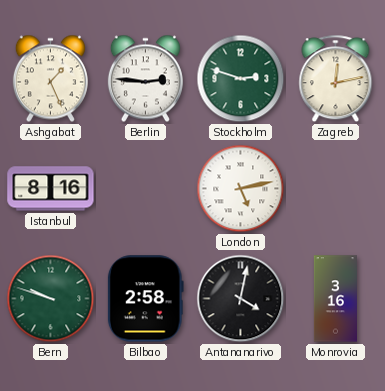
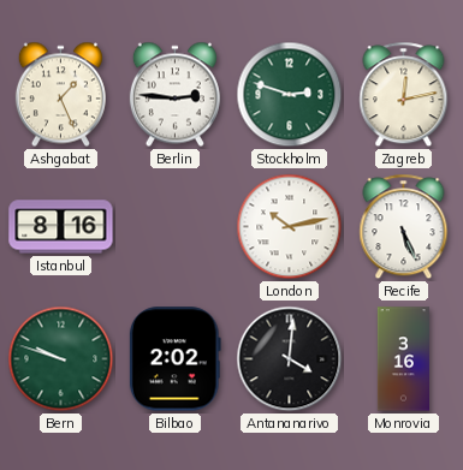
London: 5:13 -> 10:13 (290, 227)
Recife: none -> 5:26 (404, 227)
Bilbao: 2:58 -> 2:02 (174, 359)
Antananarivo: 4:02 -> 4:01 (290, 359)
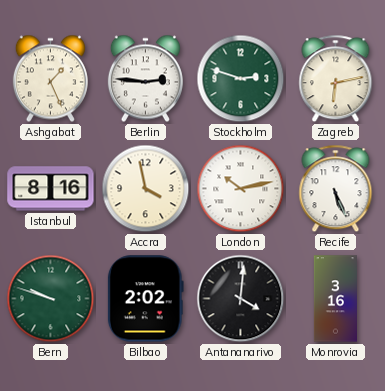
Zagreb: 12:13 -> 6:13 (336, 79)
Accra: none -> 3:58 (146, 189)
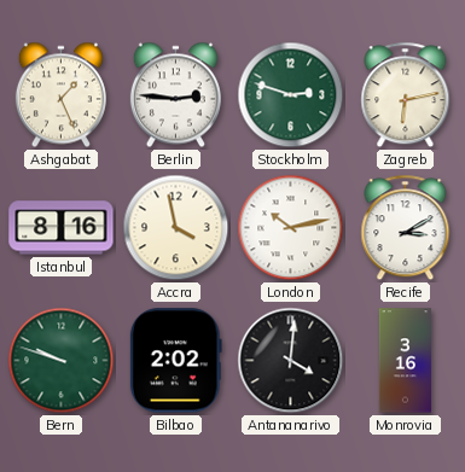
Recife: 5:26 -> 3:10 (406, 228)
